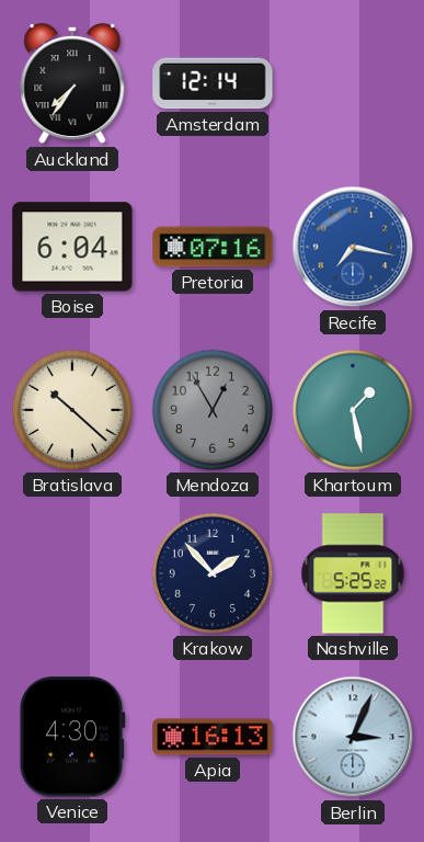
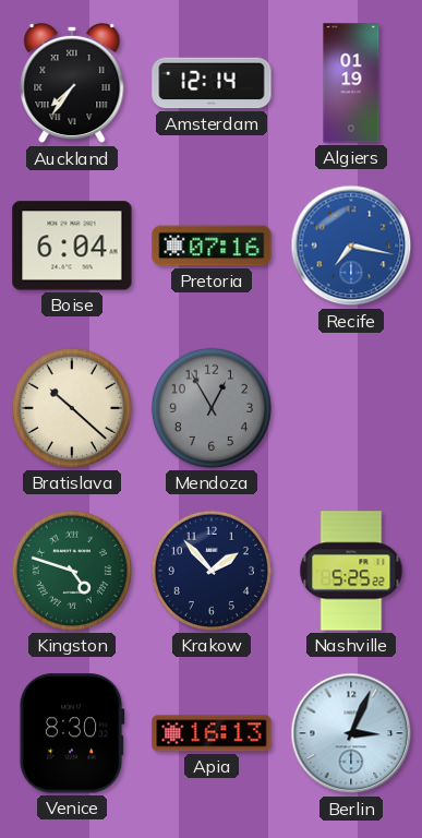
Algiers: none -> 01:19 (351, 83)
Khartoum: 1:28 -> none (353, 410)
Kingston: none -> 4:48 (72, 571)
Venice: 4:30 -> 8:30 (72, 733)
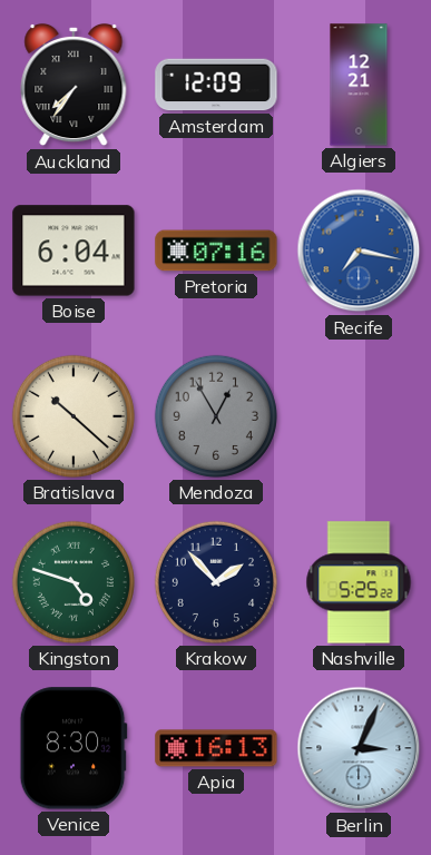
Amsterdam: 12:14 -> 12:09 (216, 85)
Algiers: 01:19 -> 12:21 (359, 85)
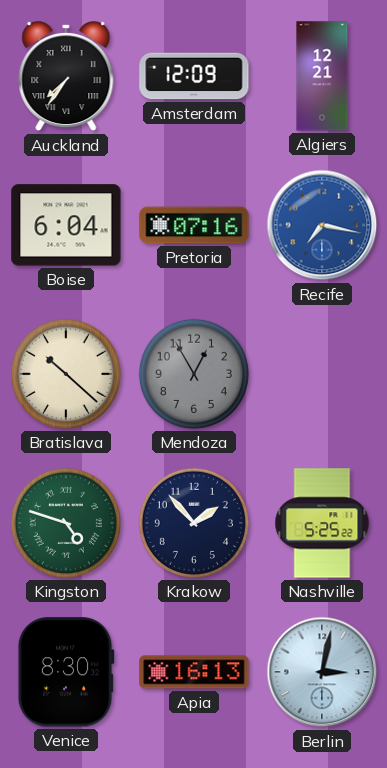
Berlin: 3:04 -> 3:02 (322, 672)
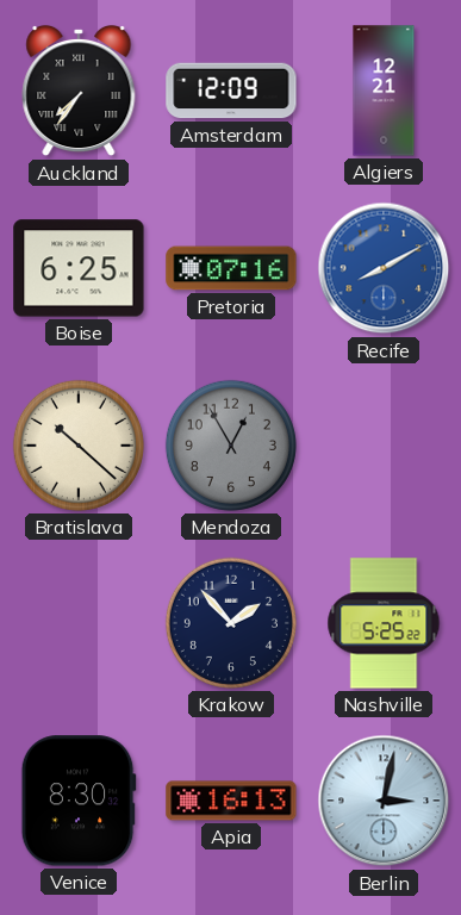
Boise: 6:04 -> 6:25 (79, 268)
Recife: 7:17 -> 8:10 (384, 268)
Kingston: 4:48 -> none (66, 523)
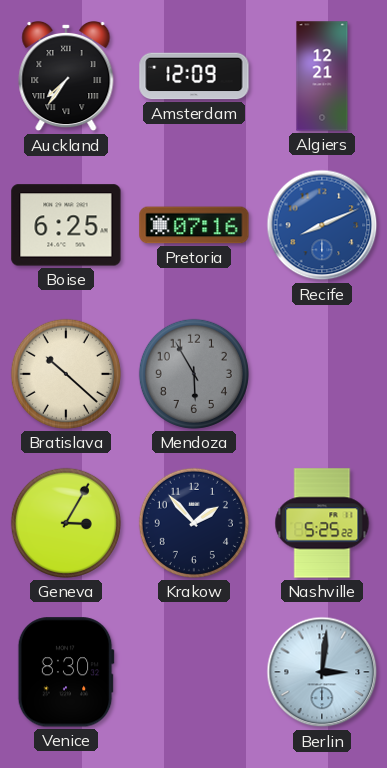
Recife: 8:10 -> 8:11 (322, 225)
Mendoza: 12:55 -> 5:55 (194, 374)
Geneva: none -> 3:05 (66, 523)
Apia: 16:13 -> none (231, 801)
Berlin: 3:02 -> 3:01 (322, 672)
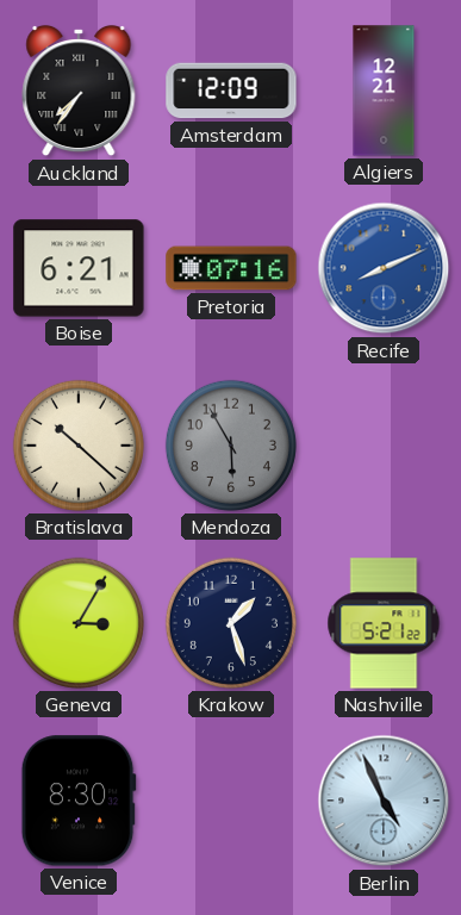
Boise: 6:25 -> 6:21 (79, 268)
Krakow: 1:53 -> 1:27 (231, 623)
Nashville: 5:25 -> 5:21 (384, 623)
Berlin: 3:01 -> 4:56 (384, 801)
